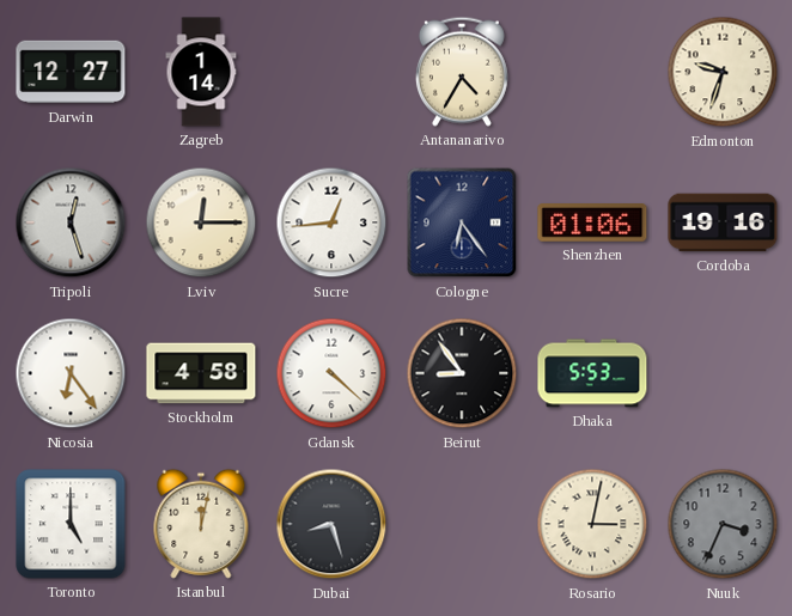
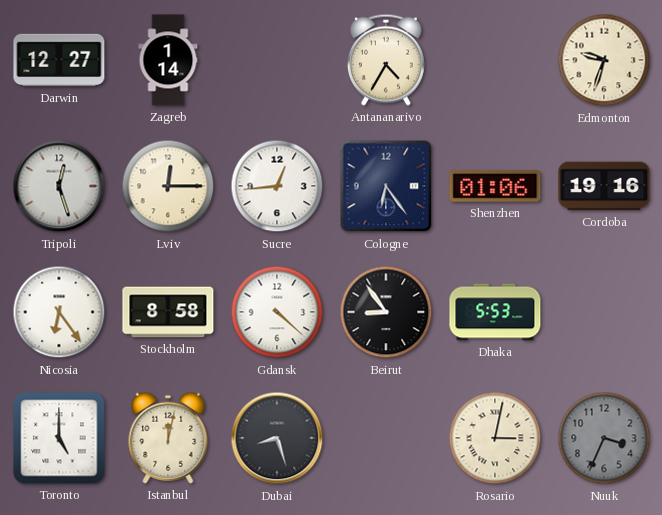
Stockholm: 4:58 -> 8:58 (168, 312)
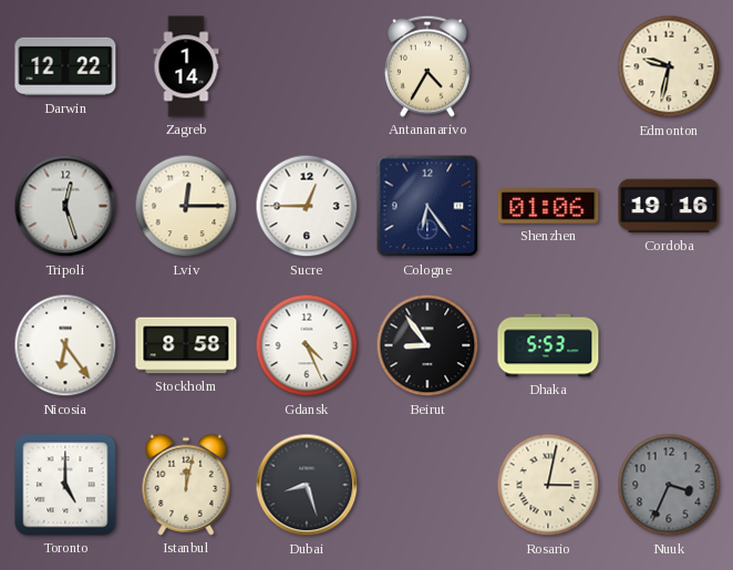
Darwin: 12:27 -> 12:22 (65, 66)
Edmonton: 9:33 -> 9:32 (669, 66)
Sucre: 12:44 -> 12:45 (307, 206)
Gdansk: 4:22 -> 4:26 (307, 345)
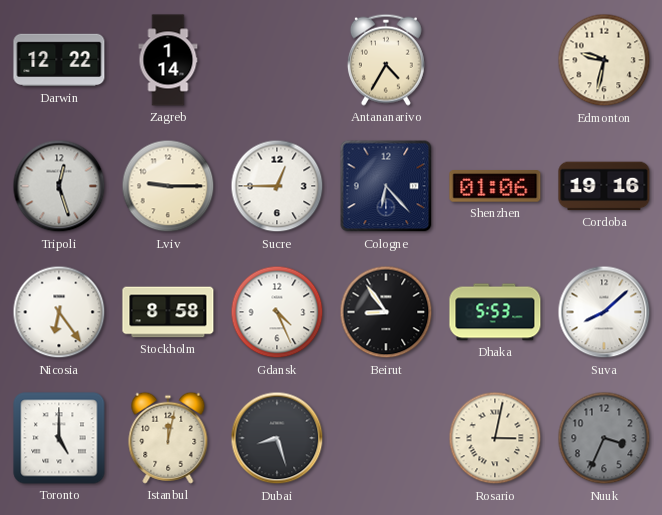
Lviv: 12:15 -> 9:15 (168, 186)
Cologne: 6:24 -> 6:23 (386, 186)
Suva: none -> 8:08 (604, 312)
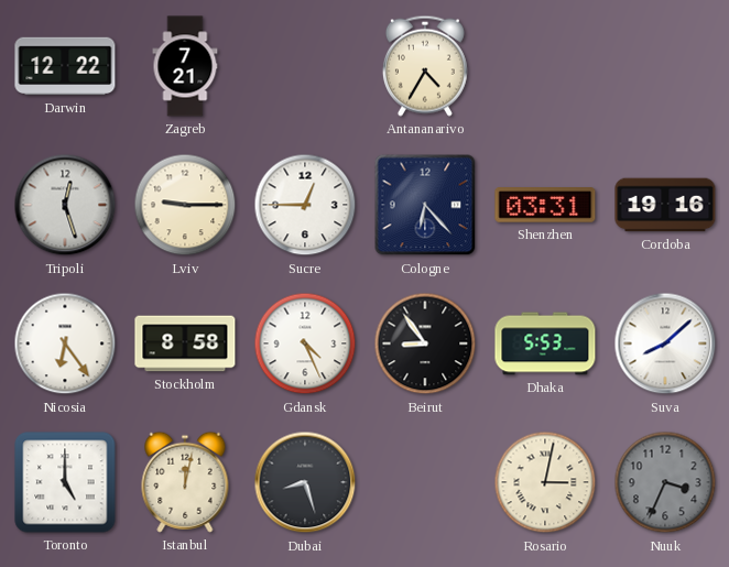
Zagreb: 1:14 -> 7:21 (185, 66)
Edmonton: 9:32 -> none (604, 60)
Shenzhen: 01:06 -> 03:31 (545, 205)
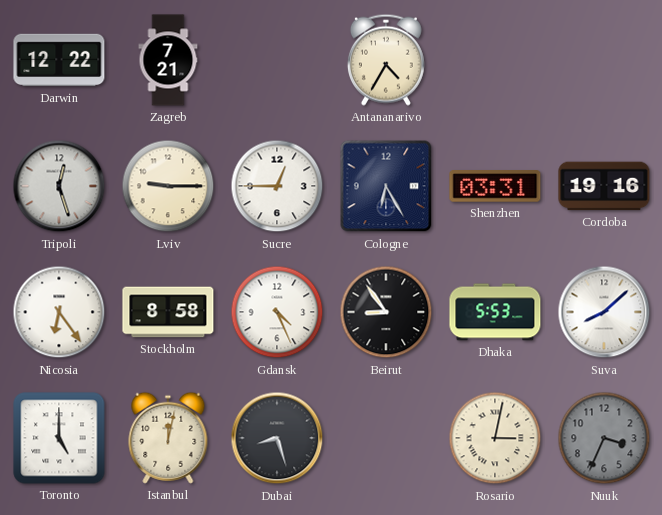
Cologne: 6:23 -> 6:25 (386, 186)
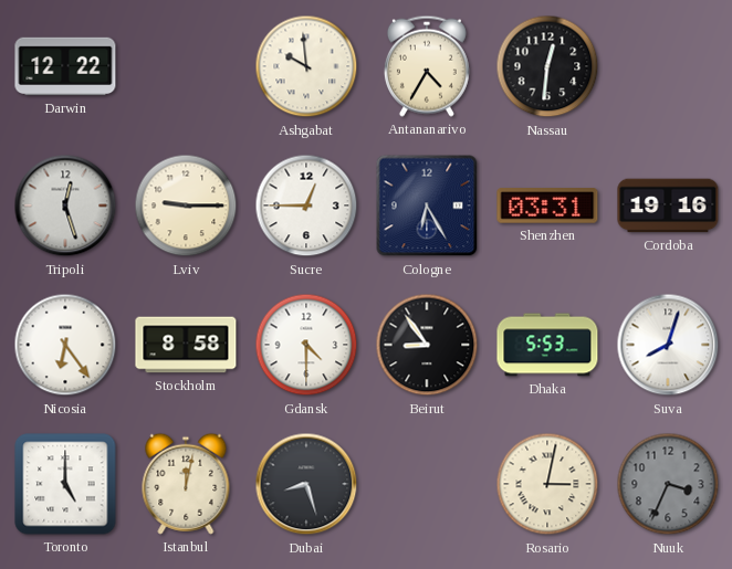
Zagreb: 7:21 -> none (168, 60)
Ashgabat: none -> 9:59 (306, 66)
Nassau: none -> 12:31 (547, 66)
Gdansk: 4:26 -> 4:30 (306, 345)
Suva: 8:08 -> 8:03 (668, 345)
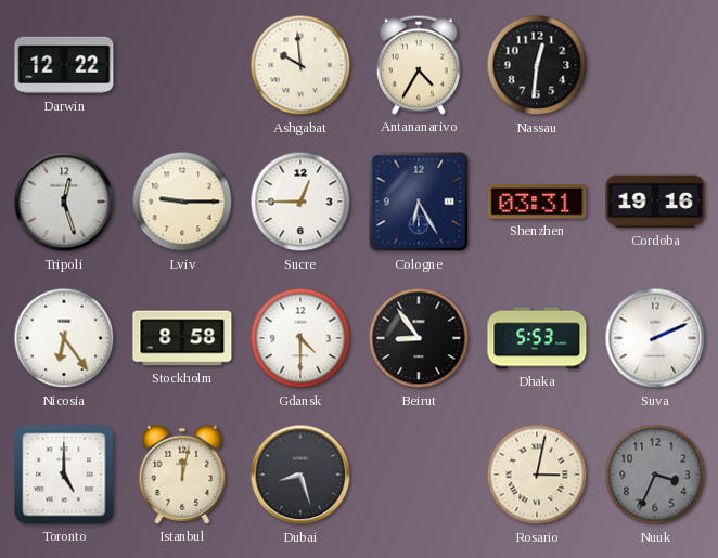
Suva: 8:03 -> 2:11 (655, 338)
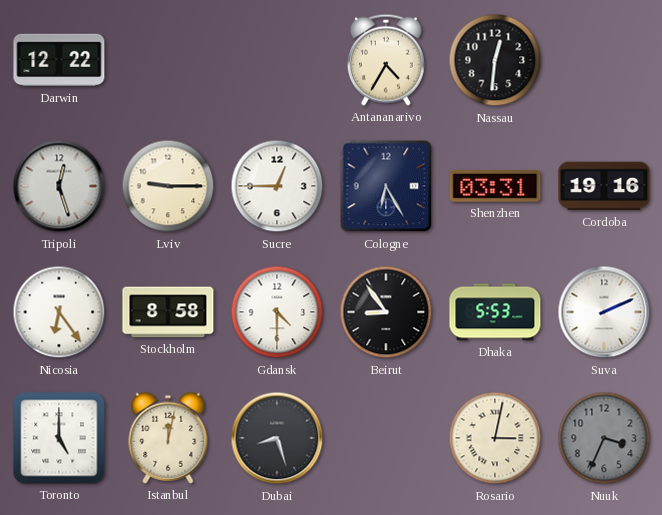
Ashgabat: 9:59 -> none (300, 65)
